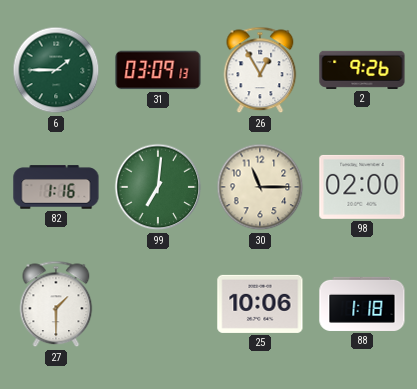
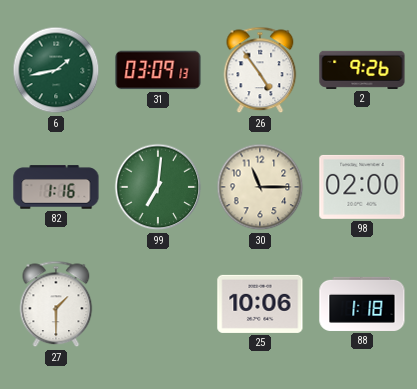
6: 1:45 -> 1:43 (56, 70)
26: 12:55 -> 4:54 (260, 70)
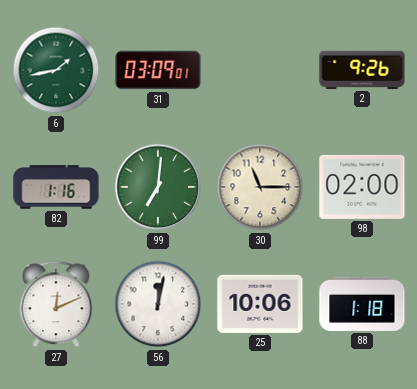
31: 03:09:13 -> 03:09:01 (158, 70)
26: 4:54 -> none (260, 70)
27: 1:30 -> 12:11 (56, 304)
56: none -> 12:02 (158, 304)
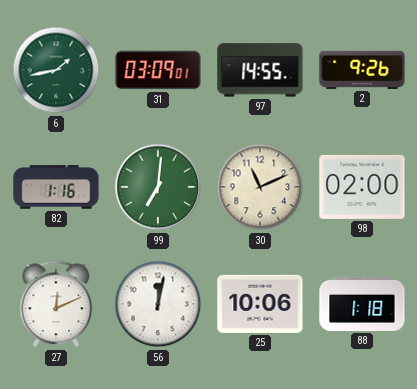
97: none -> 14:55 (260, 70)
30: 11:15 -> 11:11 (260, 187)
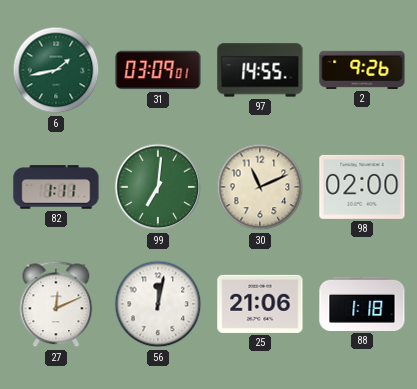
82: 1:16 -> 1:11 (56, 187)
25: 10:06 -> 21:06 (260, 304)
